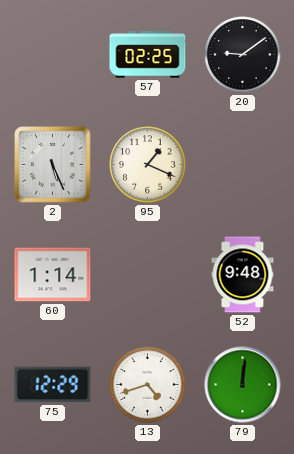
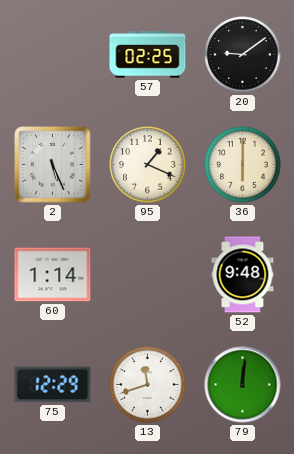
36: none -> 6:00 (243, 165)
13: 4:42 -> 11:42 (148, 385)
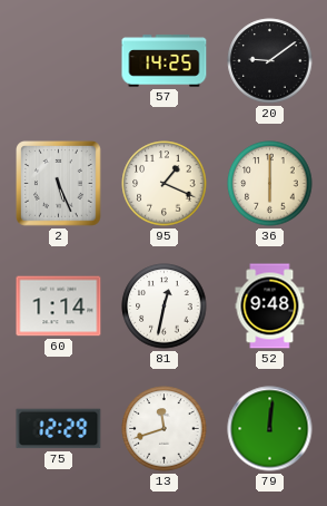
57: 02:25 -> 14:25 (165, 61)
81: none -> 12:32 (165, 306)
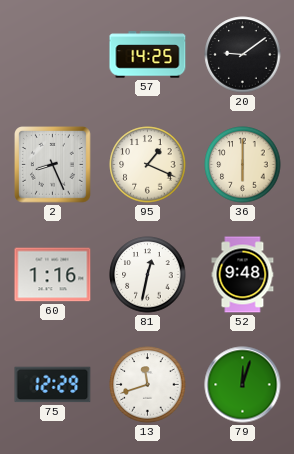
2: 5:26 -> 8:26 (53, 165)
60: 1:14 -> 1:16 (53, 275)
79: 12:01 -> 12:03 (243, 385)
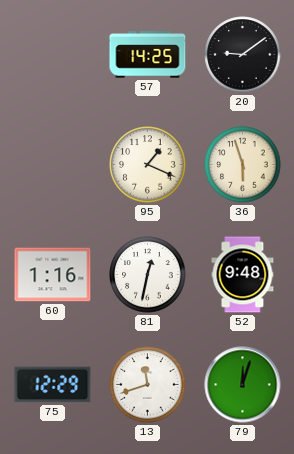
2: 8:26 -> none (53, 165)
36: 6:00 -> 5:57 (243, 165)
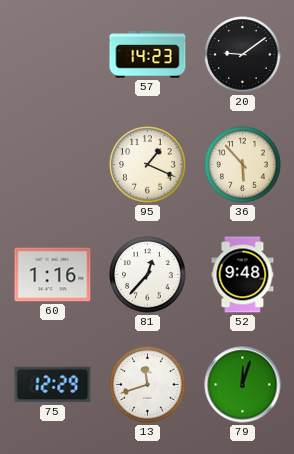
57: 14:25 -> 14:23 (148, 55)
36: 5:57 -> 5:53 (243, 165)
81: 12:32 -> 12:37 (148, 275)
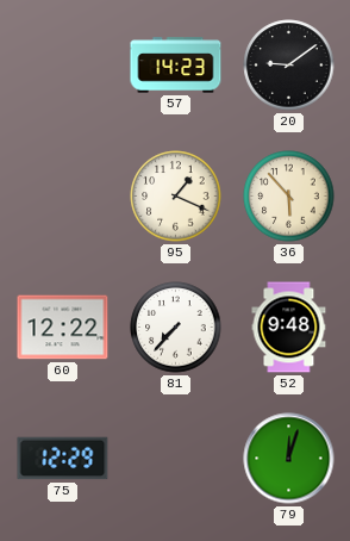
60: 1:16 -> 12:22 (63, 328)
81: 12:37 -> 7:37 (176, 328)
13: 11:42 -> none (148, 385)
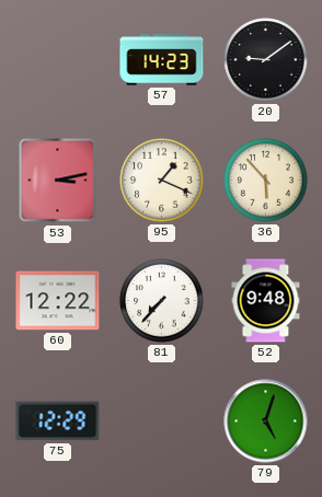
53: none -> 3:13 (58, 181)
79: 12:03 -> 5:03 (266, 421)
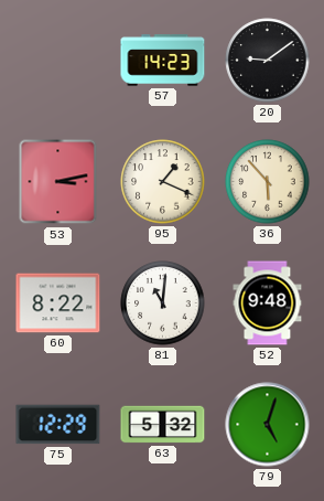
60: 12:22 -> 8:22 (58, 303)
81: 7:37 -> 11:01 (163, 303)
63: none -> 5:32 (163, 425)
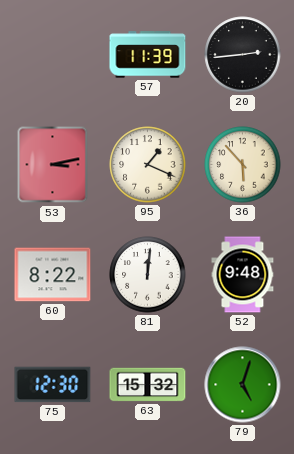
57: 14:23 -> 11:39 (148, 55)
20: 9:09 -> 2:44 (243, 55)
81: 11:01 -> 12:01 (148, 275)
75: 12:29 -> 12:30 (53, 385)
63: 5:32 -> 15:32 (148, 385)
